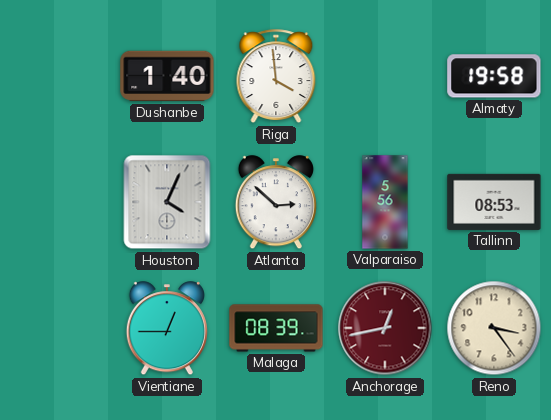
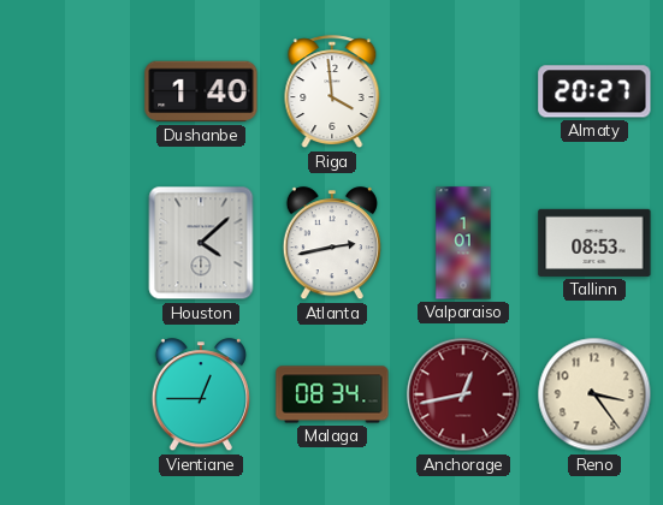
Almaty: 19:58 -> 20:27 (594, 91)
Houston: 4:04 -> 4:08 (201, 243)
Atlanta: 2:52 -> 2:43 (332, 244)
Valparaiso: 5:56 -> 1:01 (463, 243)
Malaga: 08:39 -> 08:34 (332, 394)
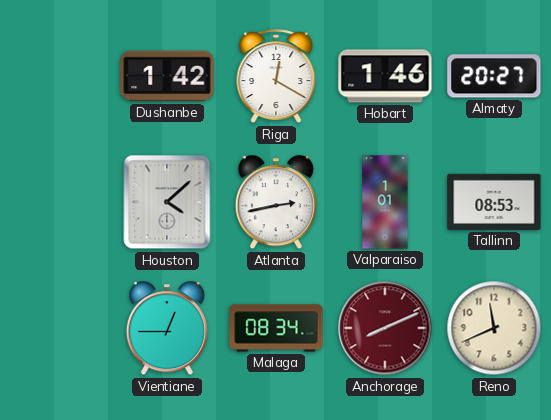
Dushanbe: 1:40 -> 1:42 (167, 76)
Riga: 3:59 -> 12:20 (276, 77)
Hobart: none -> 1:46 (385, 76)
Anchorage: 12:43 -> 8:11 (385, 328)
Reno: 3:24 -> 11:41 (494, 328)
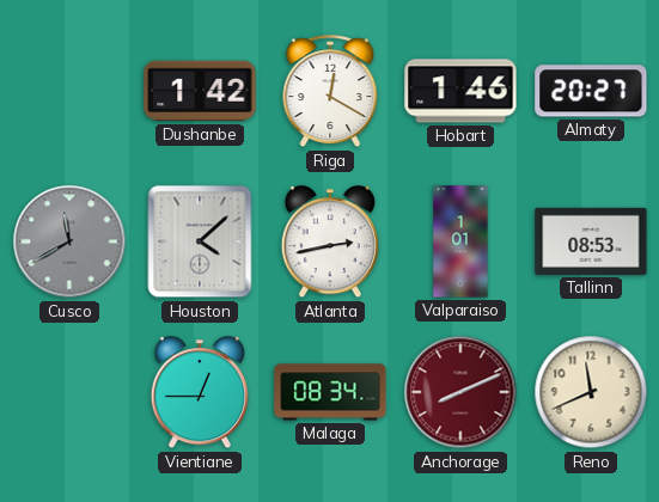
Cusco: none -> 11:40 (69, 241)
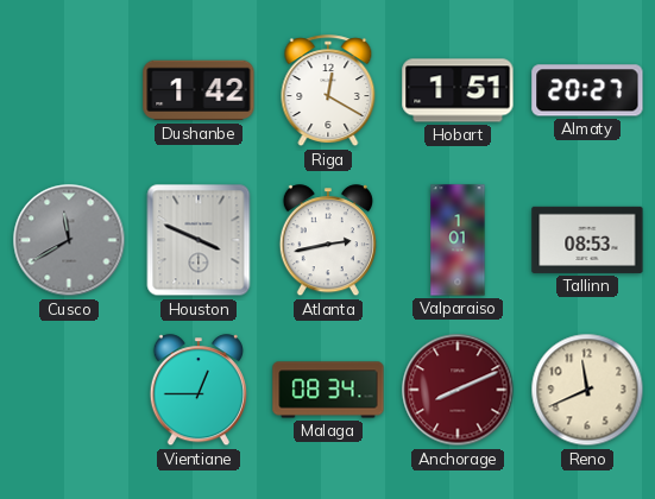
Hobart: 1:46 -> 1:51 (458, 90)
Houston: 4:08 -> 3:49 (199, 240)
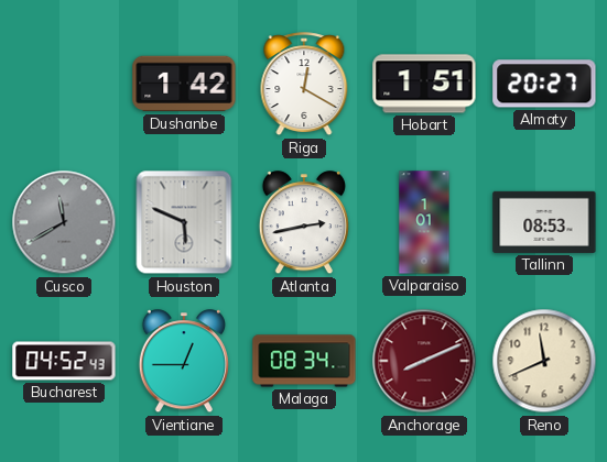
Houston: 3:49 -> 5:49 (184, 222)
Bucharest: none -> 04:52 (64, 361)
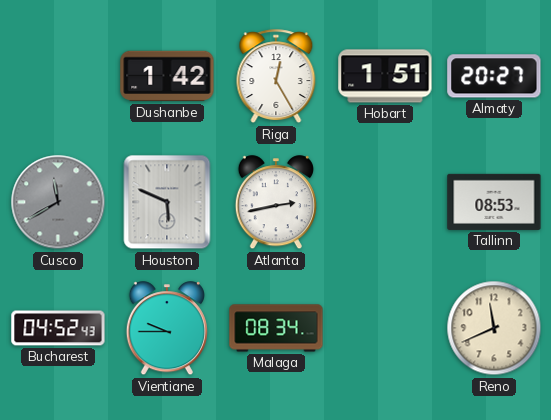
Riga: 12:20 -> 12:25 (276, 77)
Valparaiso: 1:01 -> none (424, 222)
Vientiane: 12:45 -> 9:45 (167, 329)
Anchorage: 8:11 -> none (424, 361)
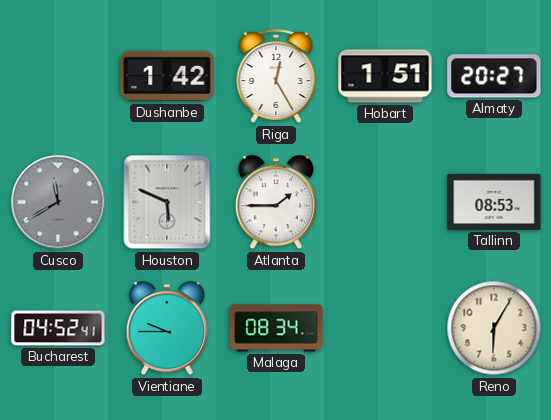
Atlanta: 2:43 -> 1:45 (276, 203)
Bucharest: 04:52:43 -> 04:52:41 (58, 328)
Reno: 11:41 -> 6:05 (494, 328)
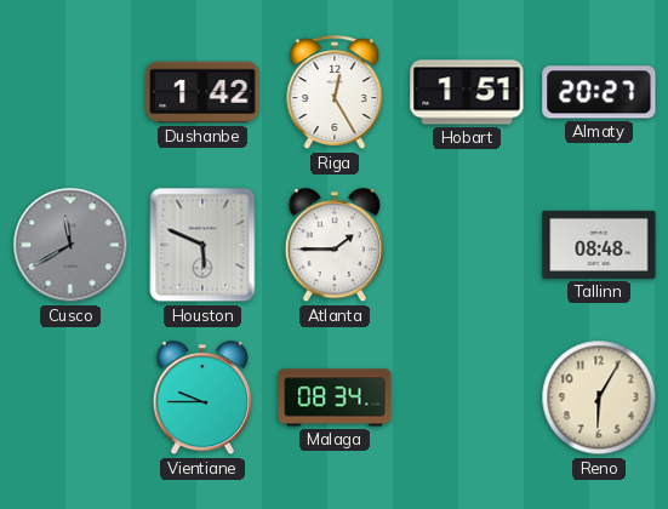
Tallinn: 08:53 -> 08:48 (599, 245)
Bucharest: 04:52 -> none (58, 328)
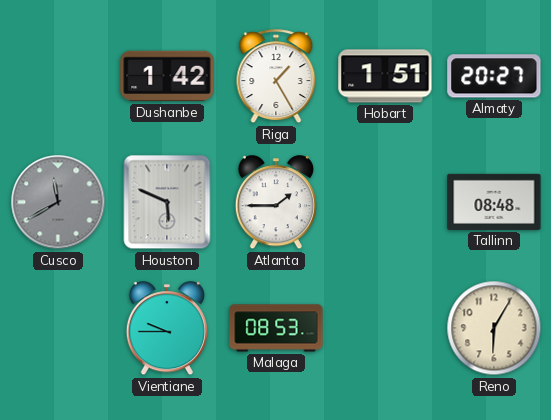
Riga: 12:25 -> 1:25 (276, 77)
Malaga: 08:34 -> 08:53 (276, 328)
